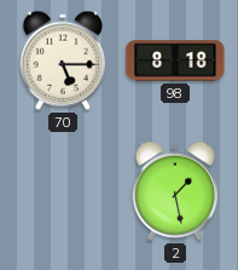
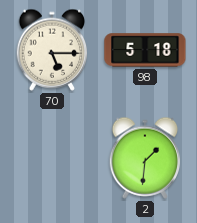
98: 8:18 -> 5:18 (145, 50)
2: 1:28 -> 1:31 (145, 158)
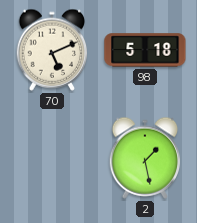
70: 5:15 -> 5:11 (52, 50)
2: 1:31 -> 1:28 (145, 158)
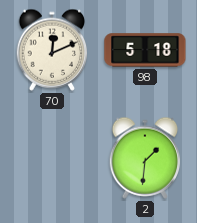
70: 5:11 -> 12:11 (52, 50)
2: 1:28 -> 1:31 (145, 158)
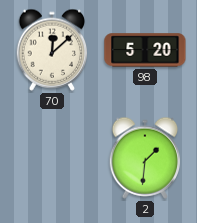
70: 12:11 -> 12:08 (52, 50)
98: 5:18 -> 5:20 (145, 50)
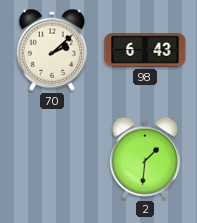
70: 12:08 -> 2:08 (52, 50)
98: 5:20 -> 6:43 (145, 50)
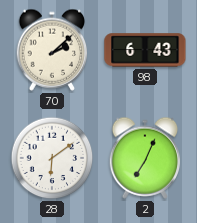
28: none -> 6:09 (52, 158)
2: 1:31 -> 7:04 (145, 158)
